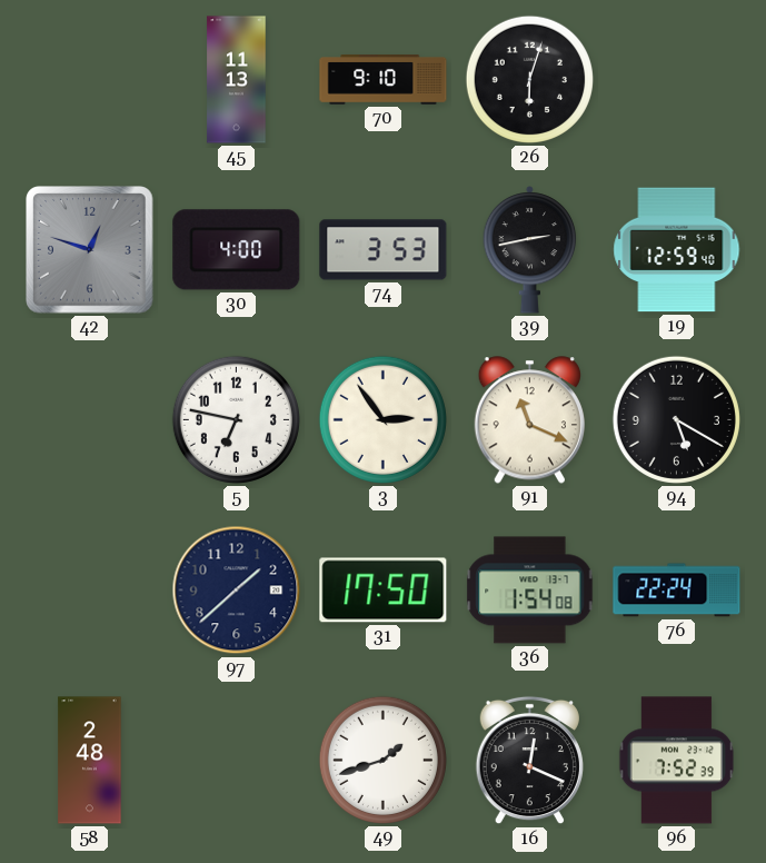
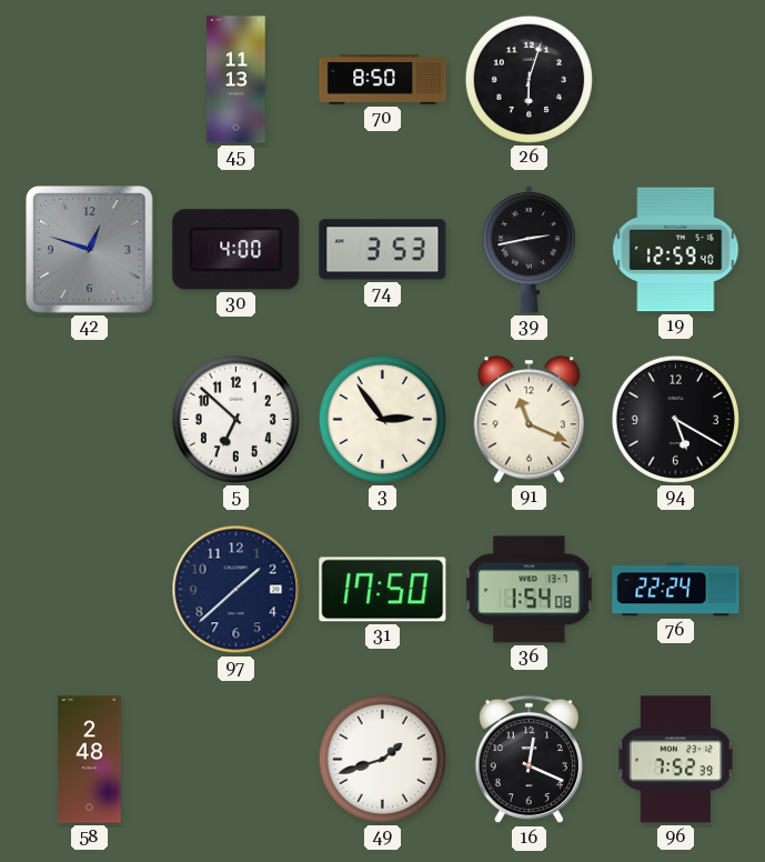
70: 9:10 -> 8:50 (383, 80)
5: 6:47 -> 6:52 (235, 419)
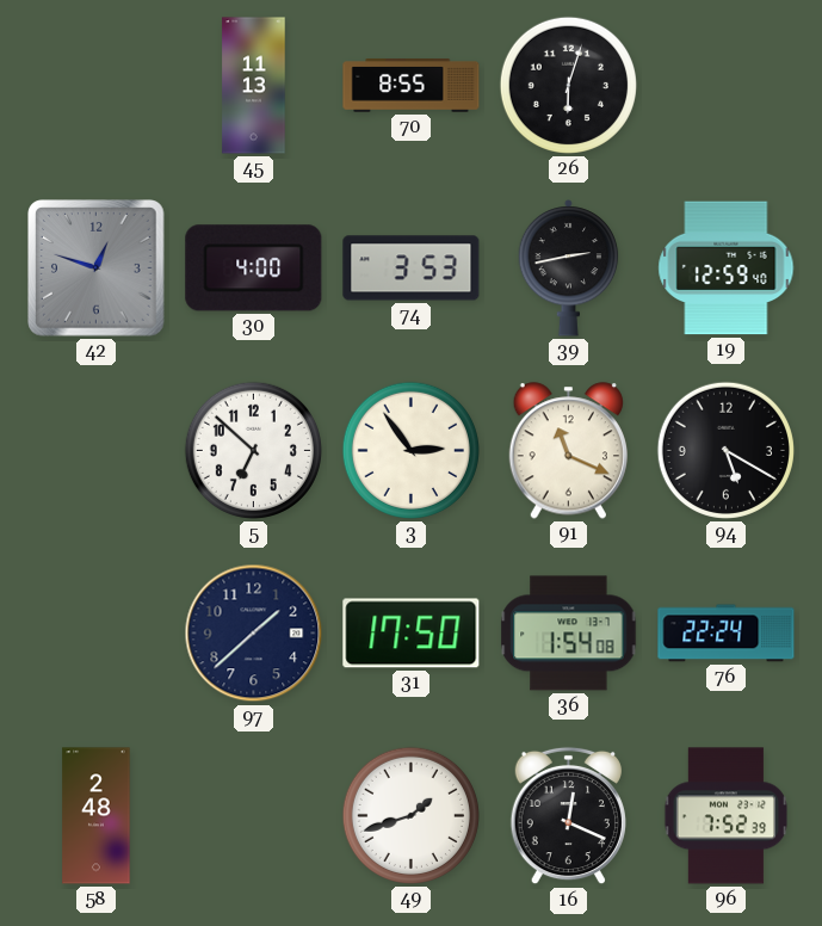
70: 8:50 -> 8:55 (412, 86)
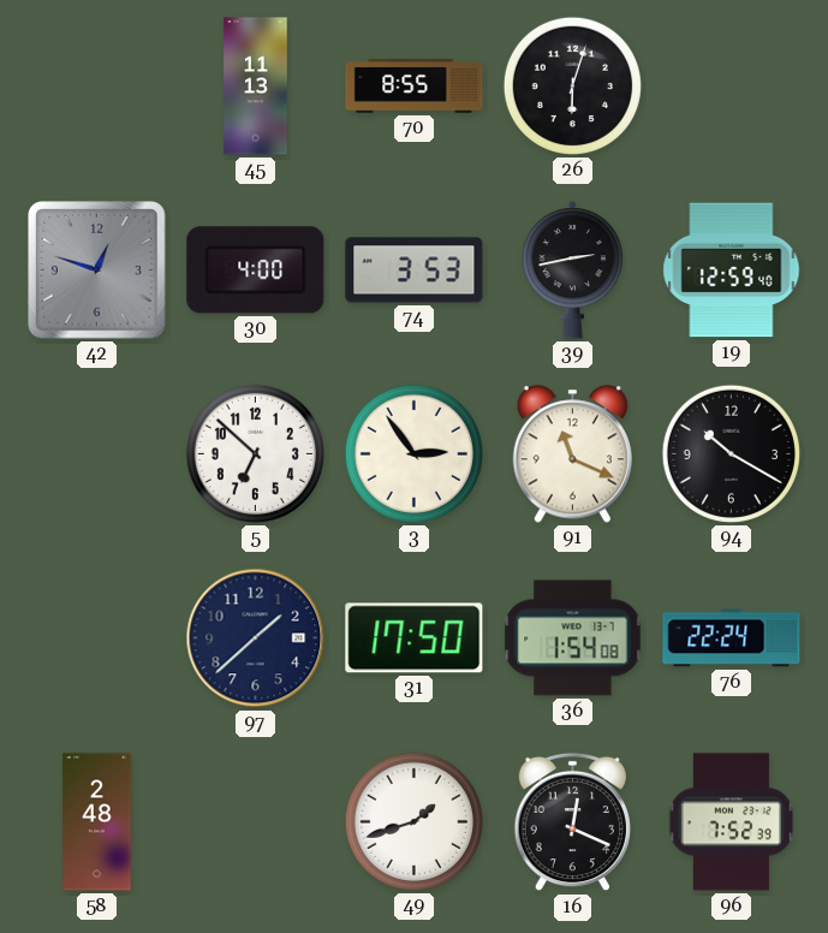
94: 5:20 -> 10:20 (731, 453)
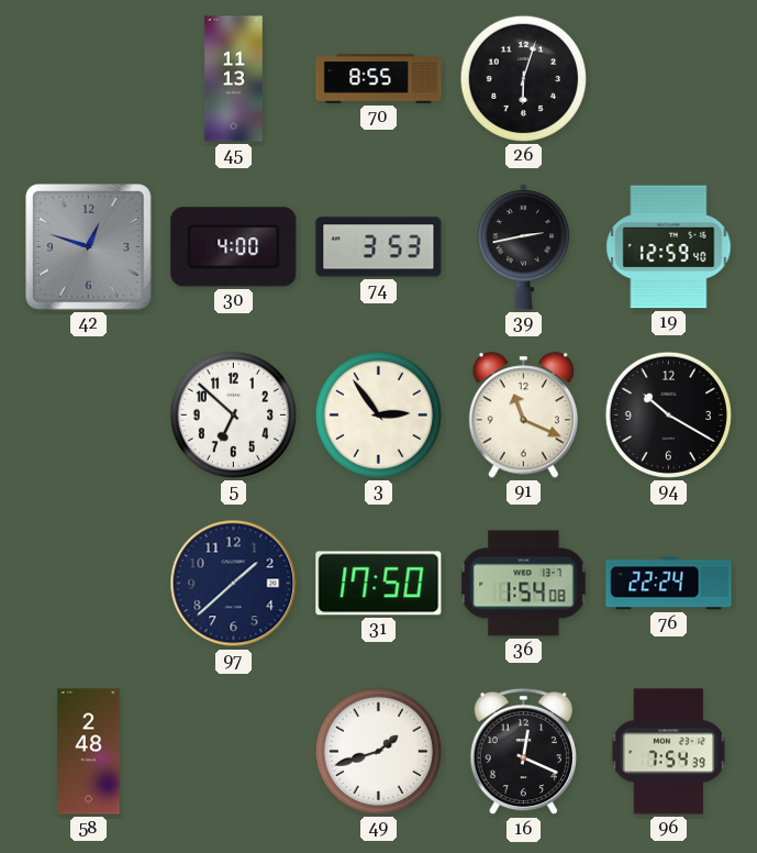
96: 7:52 -> 7:54 (669, 752)
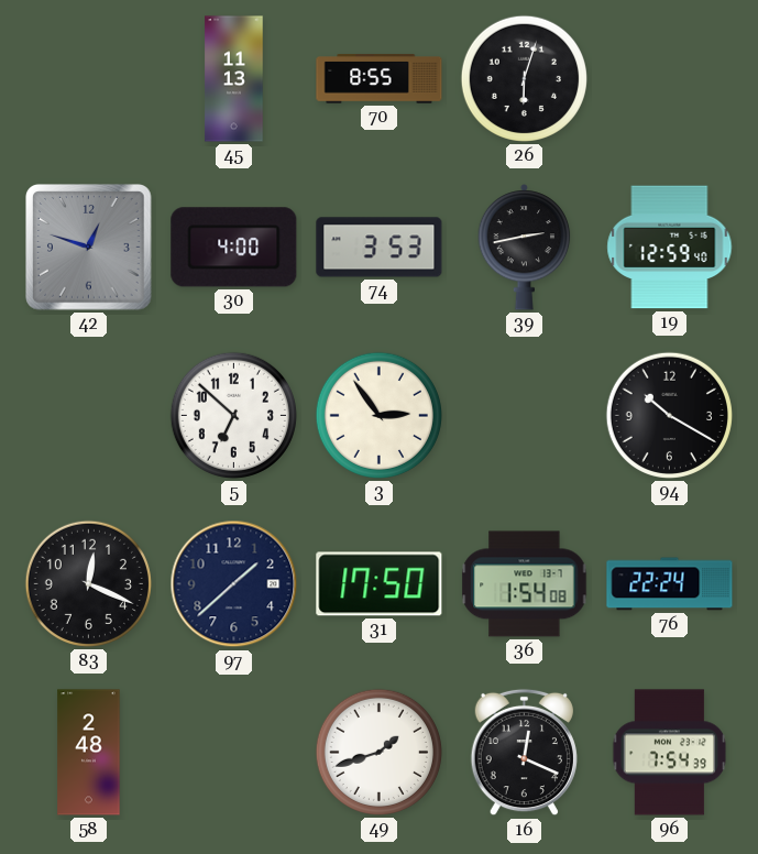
91: 11:19 -> none (523, 416)
83: none -> 12:19 (88, 583)
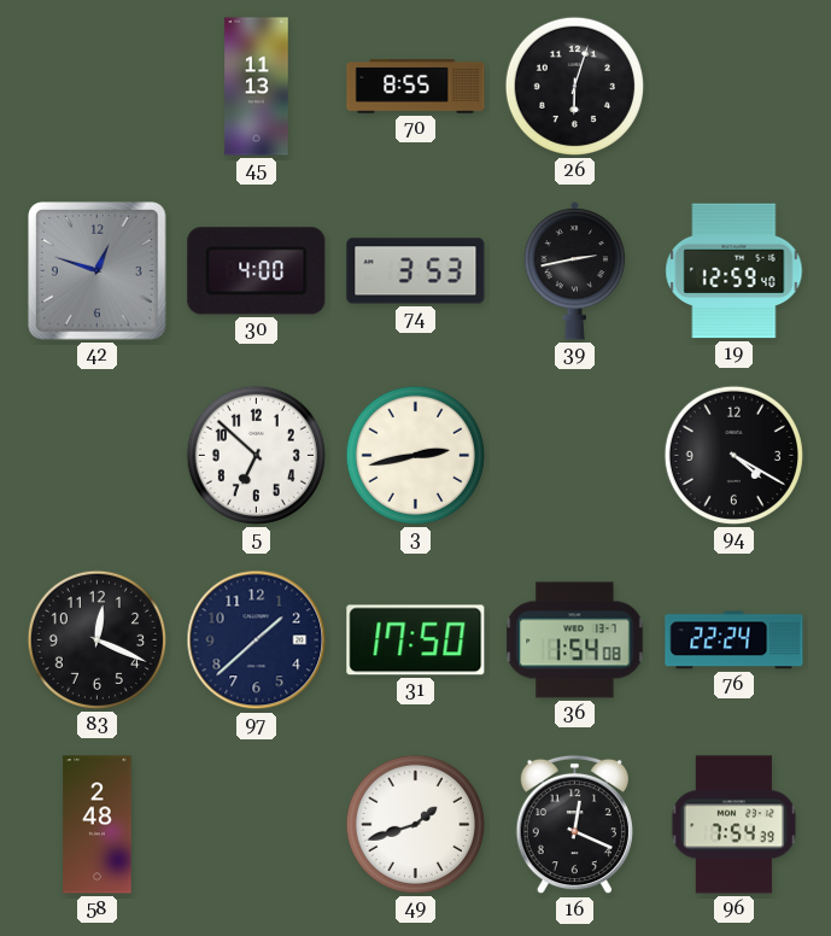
3: 2:54 -> 2:43 (415, 455)
94: 10:20 -> 4:20 (733, 455)
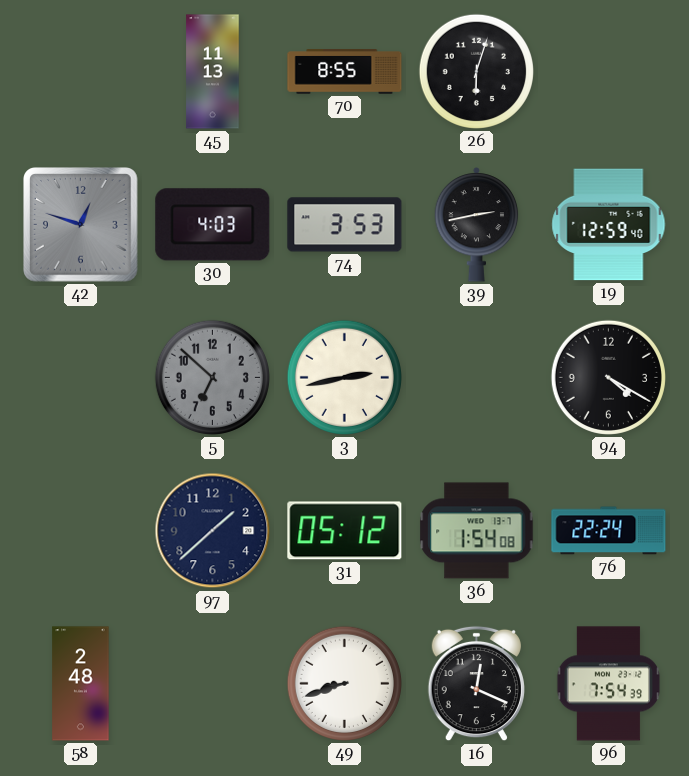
30: 4:00 -> 4:03 (213, 225)
5 dial: white -> grey (212, 377)
83: 12:19 -> none (96, 639)
31: 17:50 -> 05:12 (345, 531)
49: 1:42 -> 8:42 (344, 683)
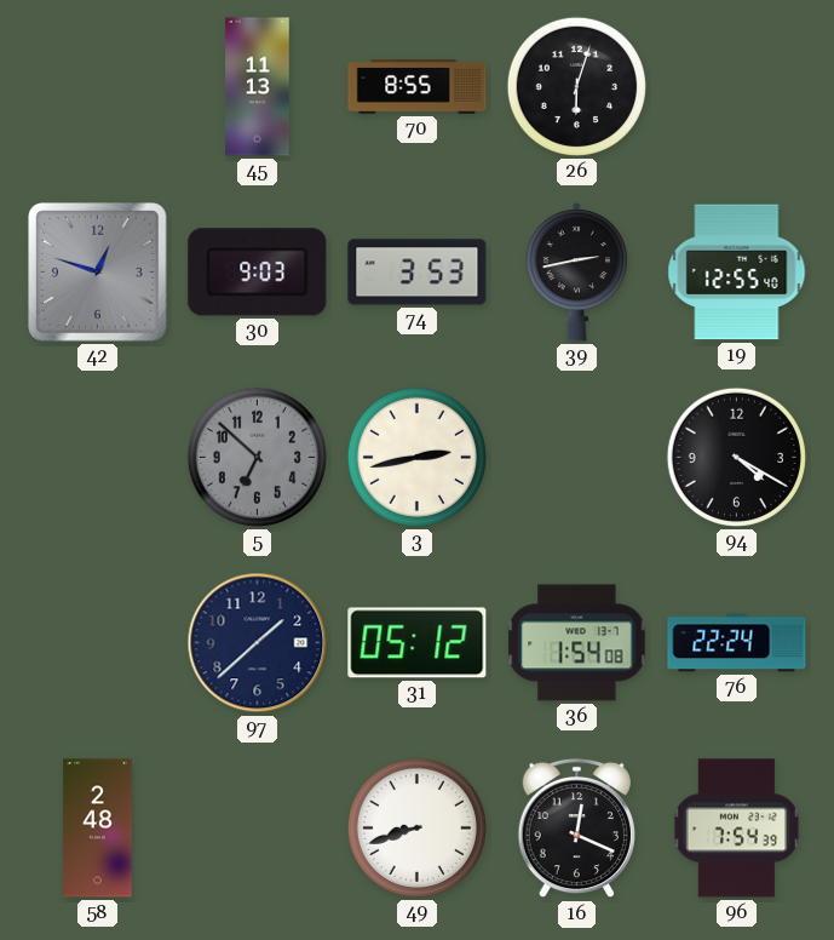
30: 4:03 -> 9:03 (258, 273)
19: 12:59 -> 12:55 (737, 273)
